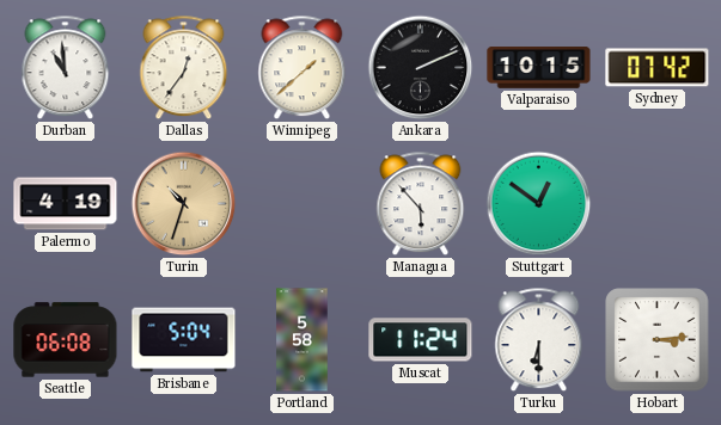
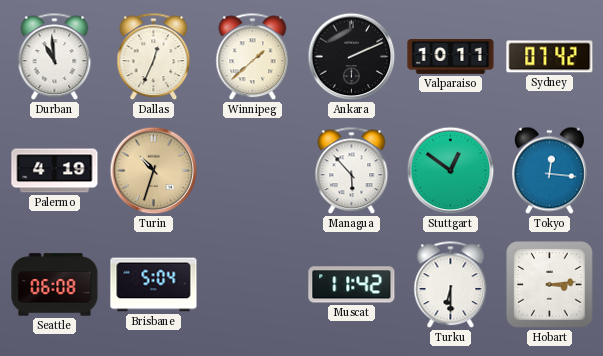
Dallas: 12:36 -> 12:34 (154, 57)
Valparaiso: 10:15 -> 10:11 (451, 57)
Tokyo: none -> 12:16 (549, 171)
Portland: 5:58 -> none (303, 340)
Muscat: 11:24 -> 11:42 (352, 285)
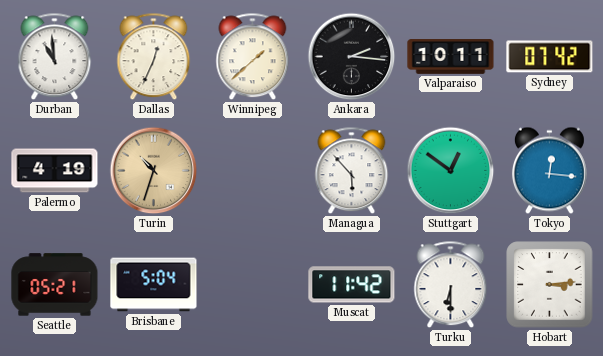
Ankara: 2:11 -> 2:16 (352, 57)
Seattle: 06:08 -> 05:21 (55, 285)
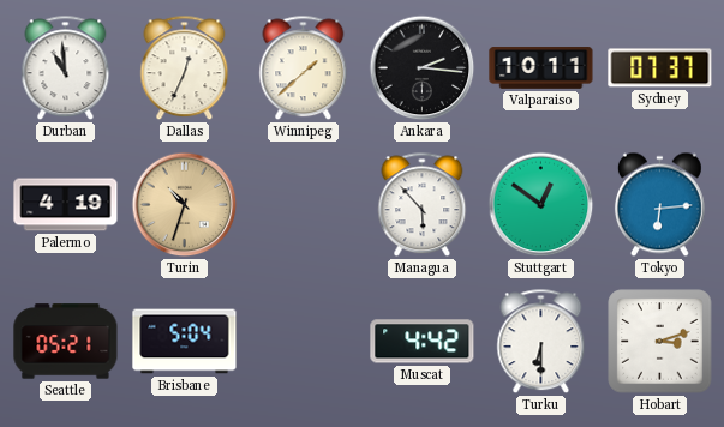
Sydney: 07:42 -> 07:37 (660, 68)
Tokyo: 12:16 -> 6:14 (659, 205)
Muscat: 11:42 -> 4:42 (423, 342)
Hobart: 3:14 -> 3:12 (660, 342)
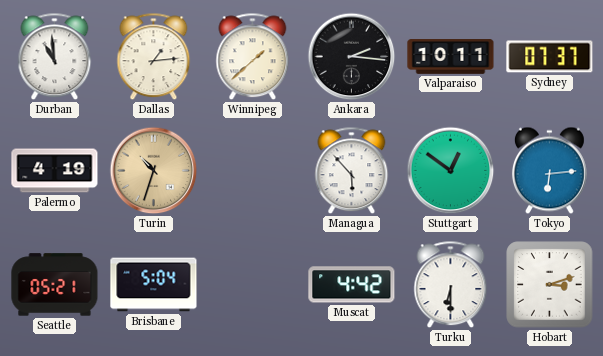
Dallas: 12:34 -> 1:14 (154, 57)
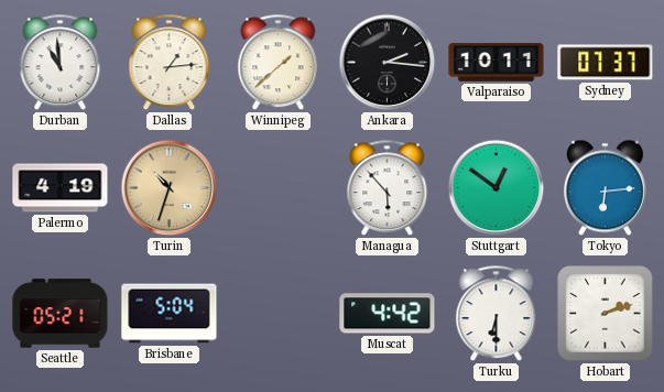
Hobart: 3:12 -> 2:12 (606, 314)
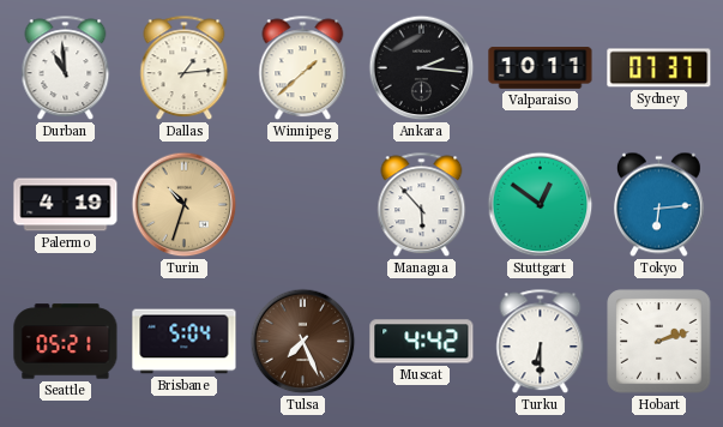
Tulsa: none -> 7:26 (303, 342)
